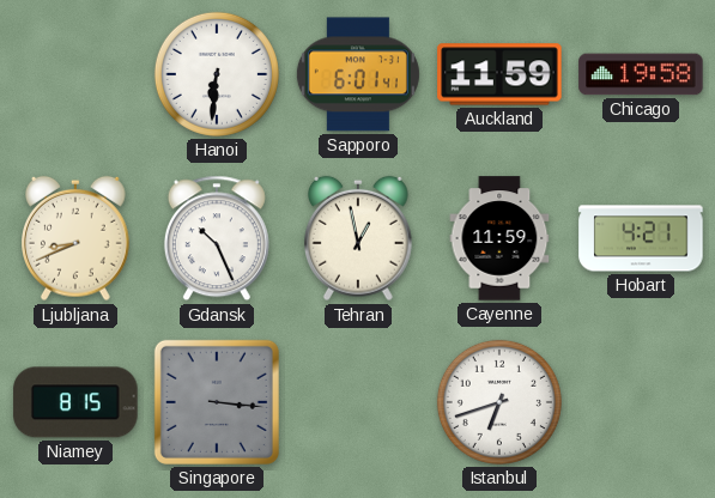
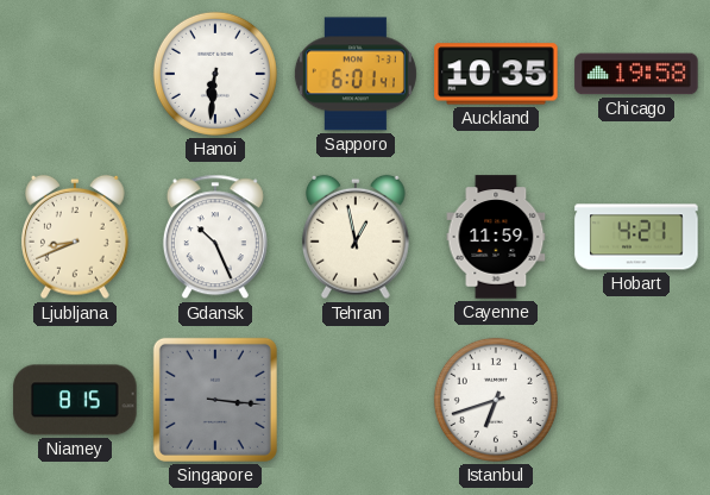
Auckland: 11:59 -> 10:35 (496, 74)
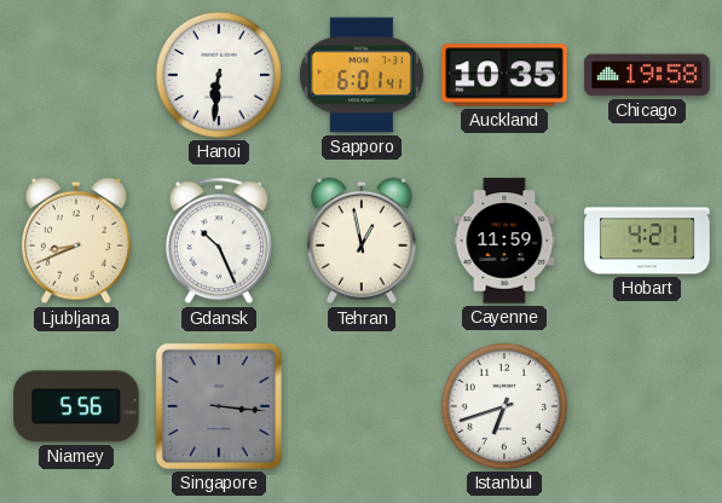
Niamey: 8:15 -> 5:56 (76, 406)
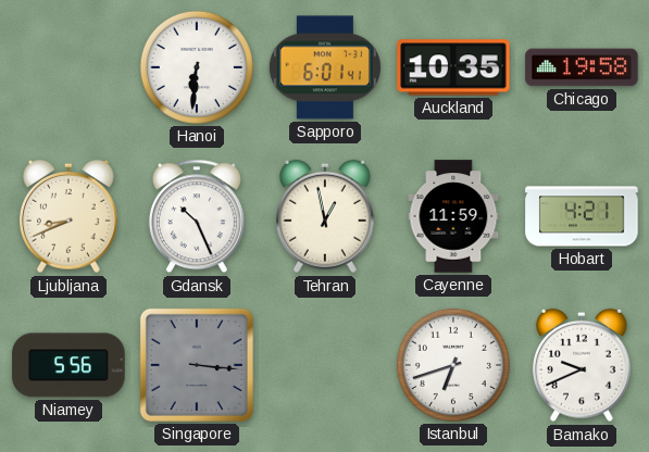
Bamako: none -> 9:41 (583, 365)
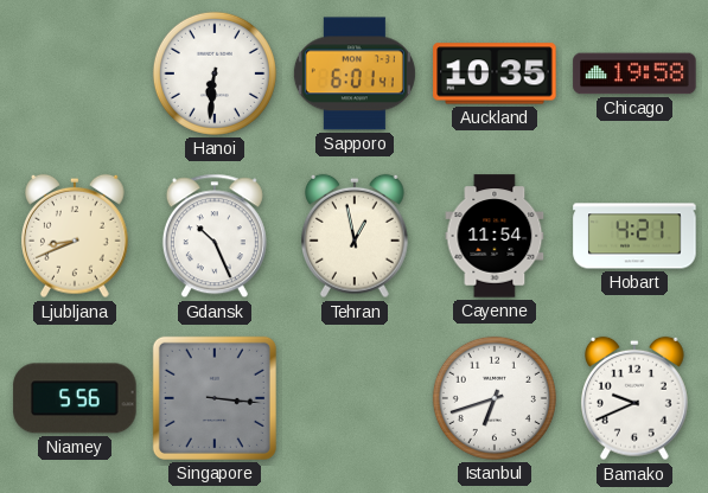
Cayenne: 11:59 -> 11:54 (495, 236)
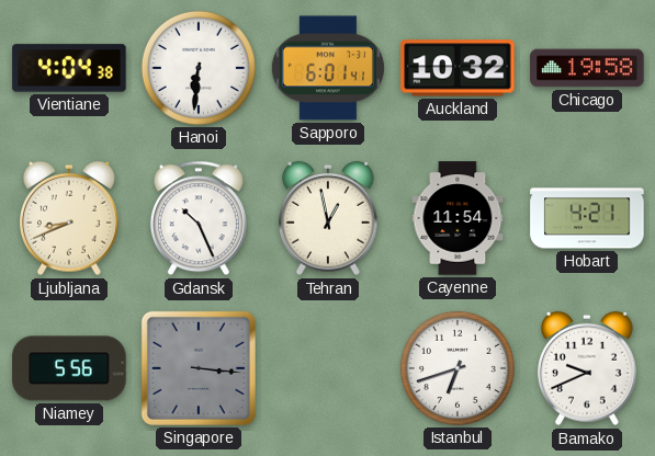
Vientiane: none -> 4:04 (69, 68)
Auckland: 10:35 -> 10:32 (458, 68)
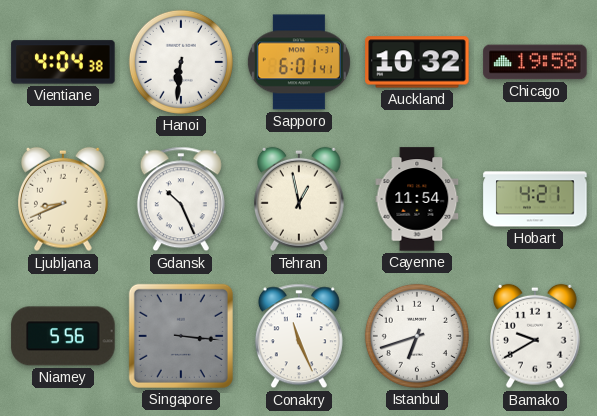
Conakry: none -> 11:26 (299, 336)
Bamako: 9:41 -> 9:40 (536, 336)
